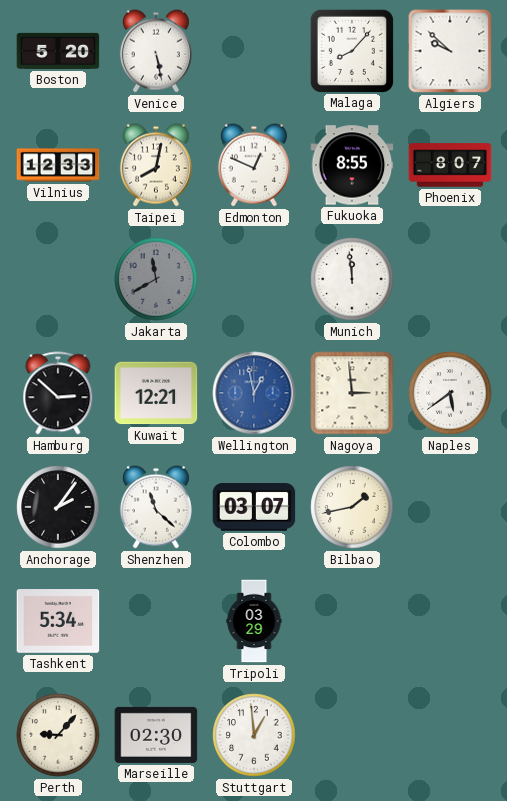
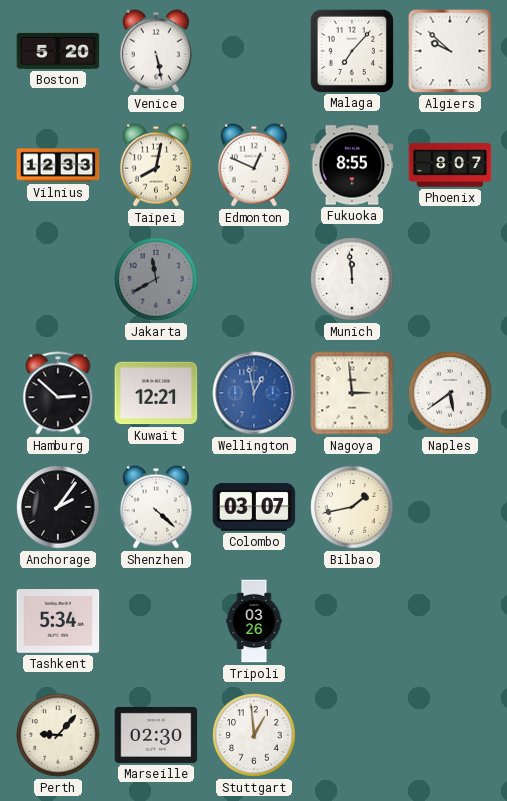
Malaga: 8:07 -> 7:07 (351, 50)
Shenzhen: 11:22 -> 4:22 (156, 507)
Tripoli: 03:29 -> 03:26 (254, 621)
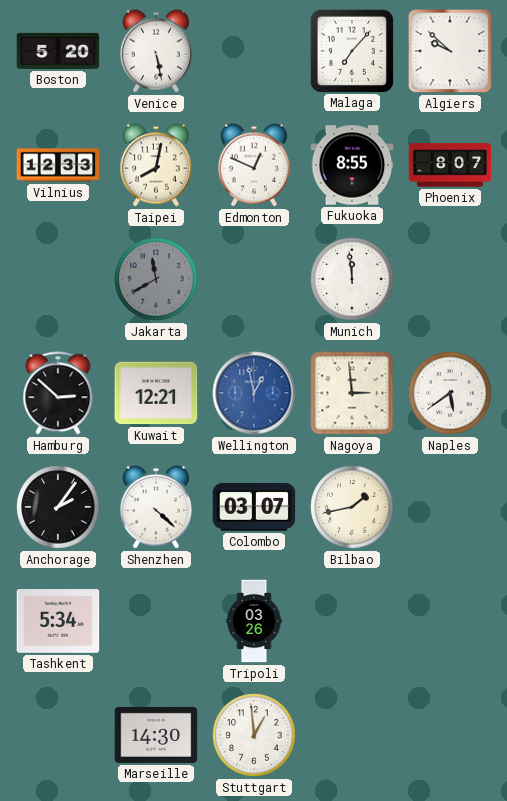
Perth: 9:07 -> none (58, 735)
Marseille: 02:30 -> 14:30 (156, 735)
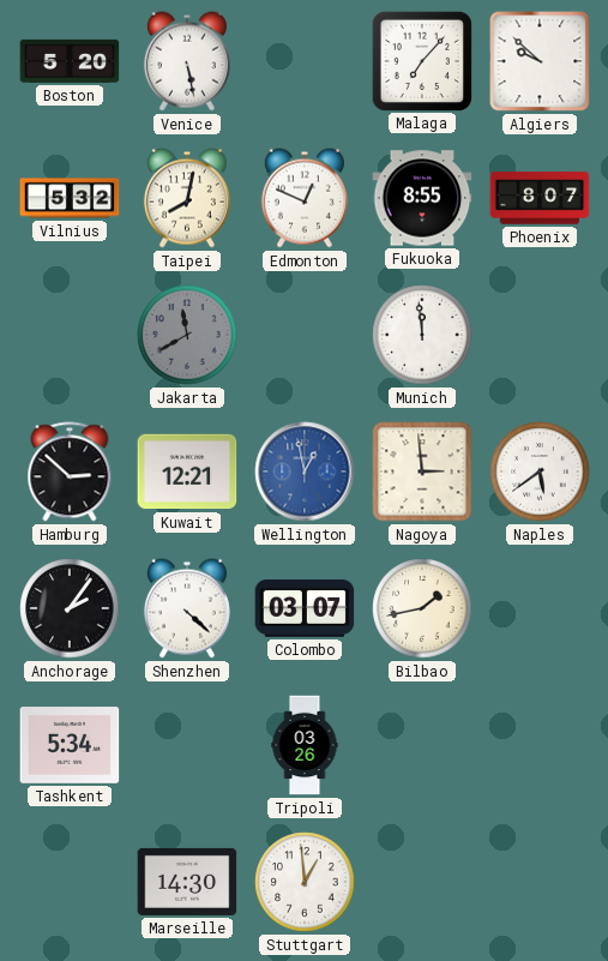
Vilnius: 12:33 -> 5:32 (70, 198)
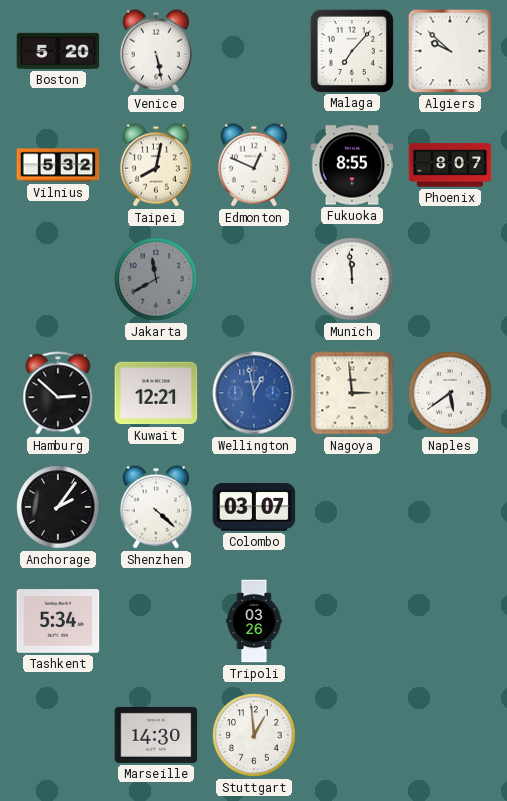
Bilbao: 1:43 -> none (422, 608)
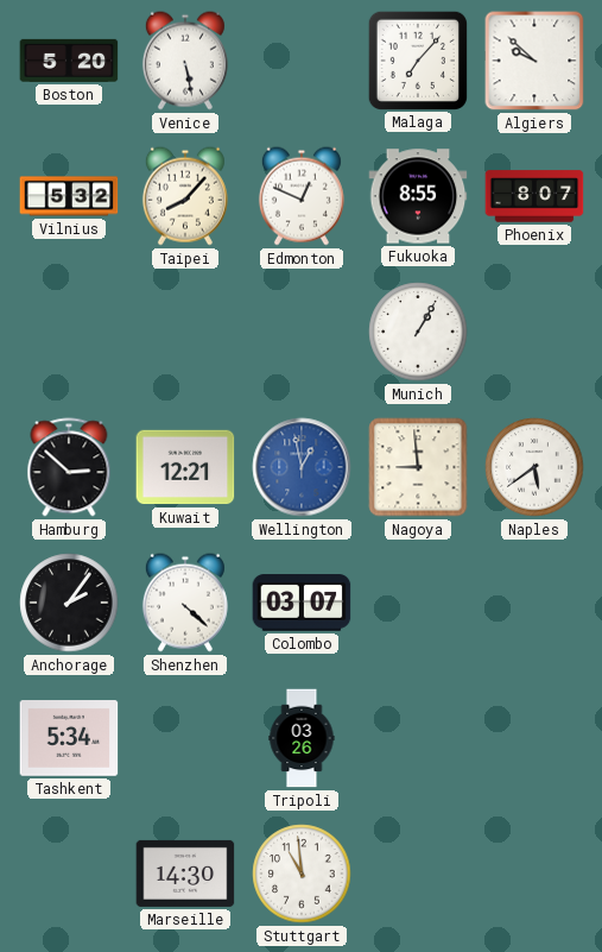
Taipei: 8:02 -> 8:07 (185, 196)
Jakarta: 11:40 -> none (156, 279)
Munich: 11:59 -> 1:05 (418, 332)
Nagoya: 2:59 -> 8:59 (418, 467)
Stuttgart: 12:59 -> 10:59 (302, 874)
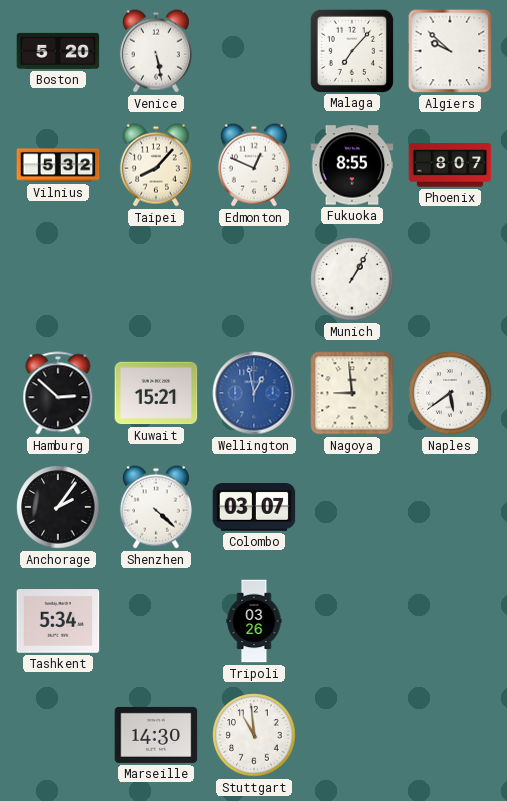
Kuwait: 12:21 -> 15:21 (156, 393)
